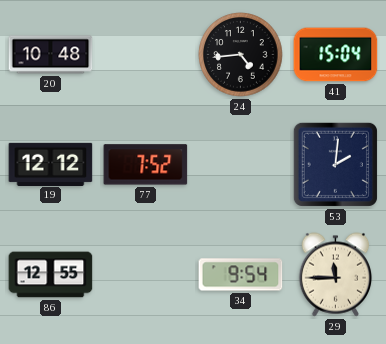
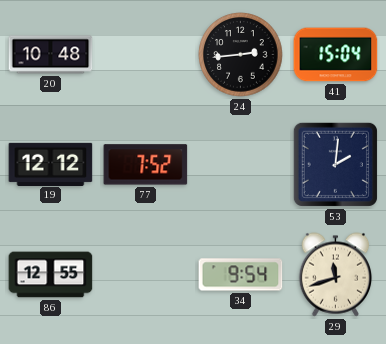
24: 4:44 -> 2:44 (241, 55)
29: 11:45 -> 11:42 (336, 275)
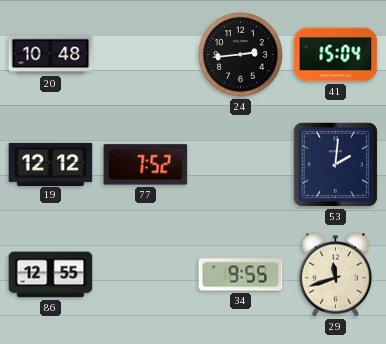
34: 9:54 -> 9:55 (241, 275)
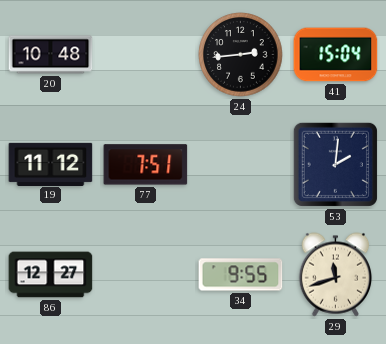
19: 12:12 -> 11:12 (51, 164)
77: 7:52 -> 7:51 (146, 165)
86: 12:55 -> 12:27 (51, 275)
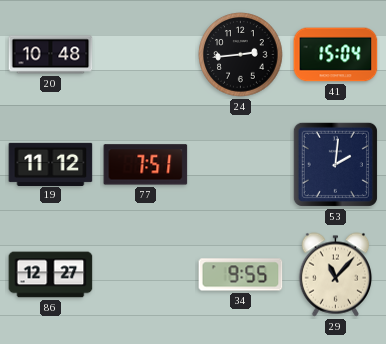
29: 11:42 -> 11:07 (336, 275)
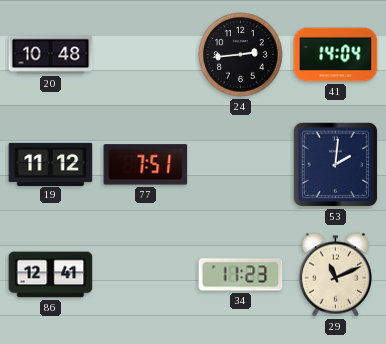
41: 15:04 -> 14:04 (336, 55)
86: 12:27 -> 12:41 (51, 275)
34: 9:55 -> 11:23 (241, 275)
29: 11:07 -> 11:11 (336, 275)
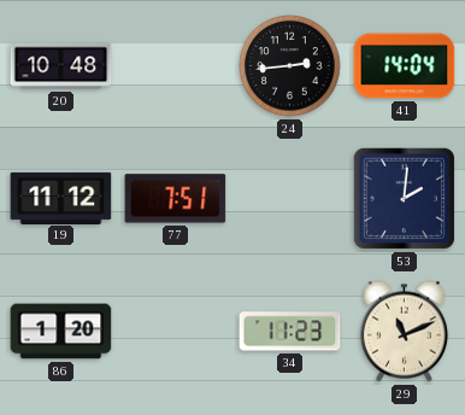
86: 12:41 -> 1:20 (61, 332)
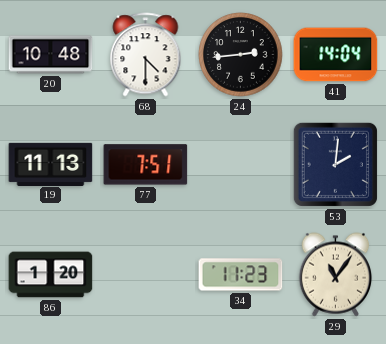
68: none -> 4:30 (146, 55)
19: 11:12 -> 11:13 (51, 164)
29: 11:11 -> 11:06 (336, 275)
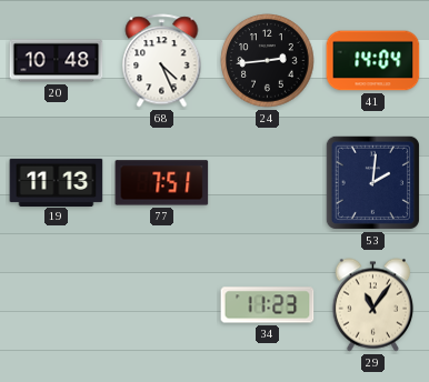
68: 4:30 -> 4:26 (162, 61)
86: 1:20 -> none (51, 275)
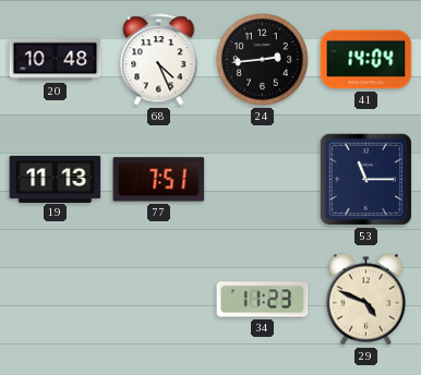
53: 2:01 -> 11:15 (365, 179)
29: 11:06 -> 4:49 (366, 300)
